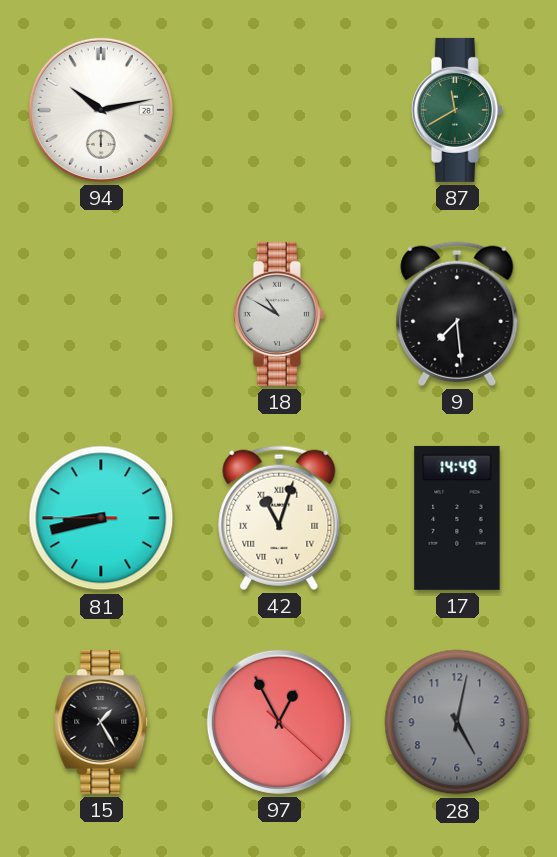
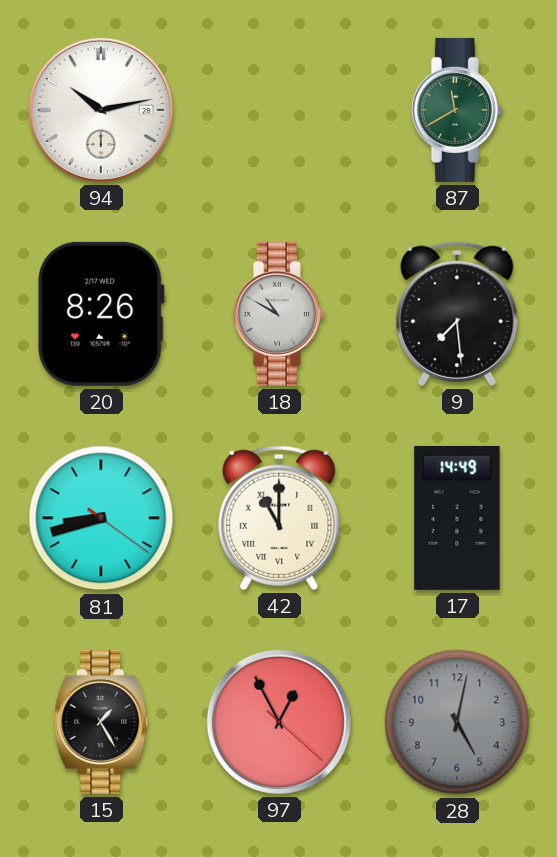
20: none -> 8:26 (101, 314)
81: 8:42:45 -> 8:42:21 (101, 518)
42: 11:03 -> 11:00 (279, 518)
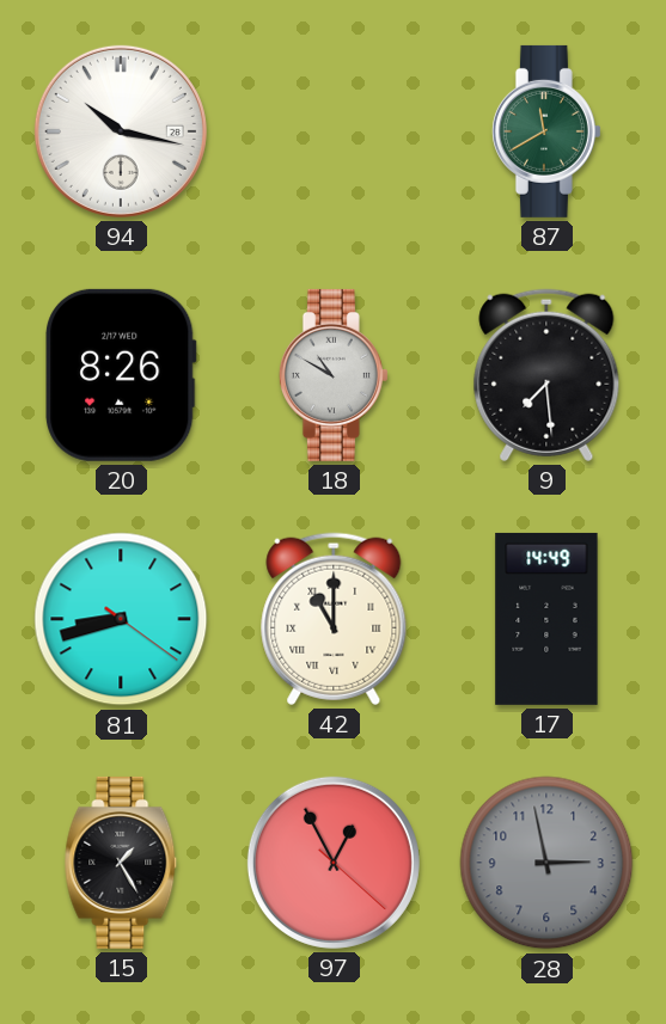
94: 10:13 -> 10:17 (121, 131)
28: 5:02 -> 2:58 (546, 863)
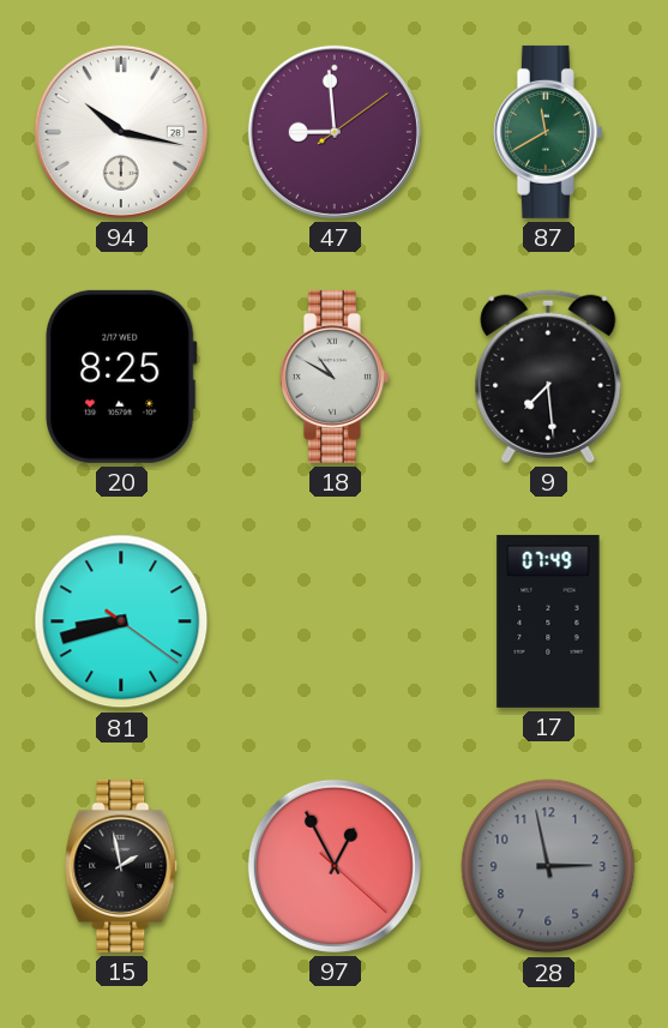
47: none -> 8:59 (335, 132)
20: 8:26 -> 8:25 (121, 377)
42: 11:00 -> none (334, 619)
17: 14:49 -> 07:49 (548, 621)
15: 1:25 -> 1:58 (121, 866)
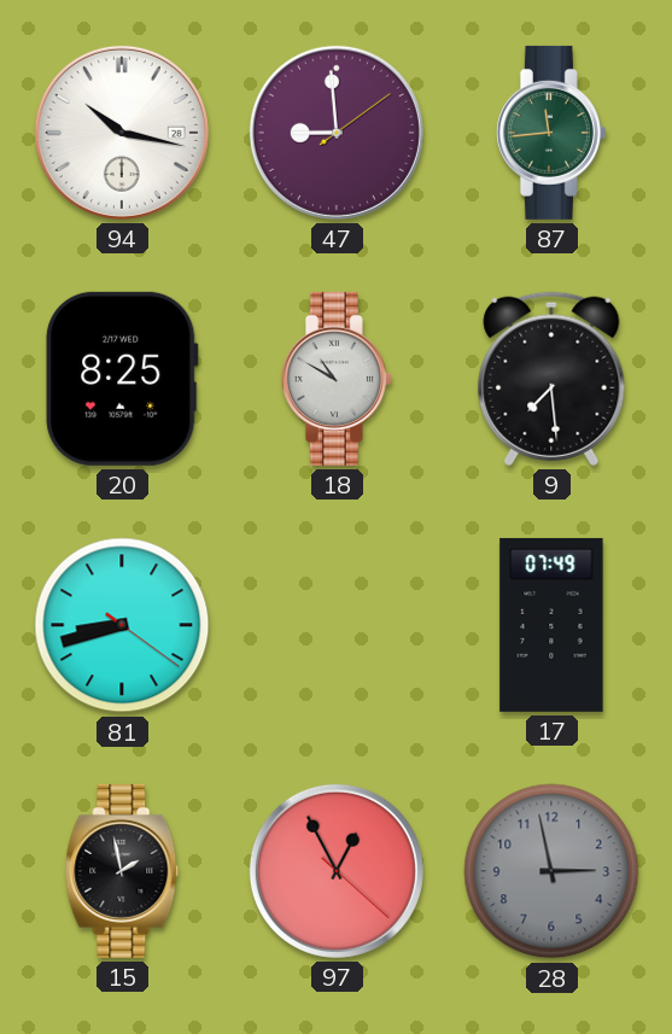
87: 11:40 -> 11:44 (551, 133)
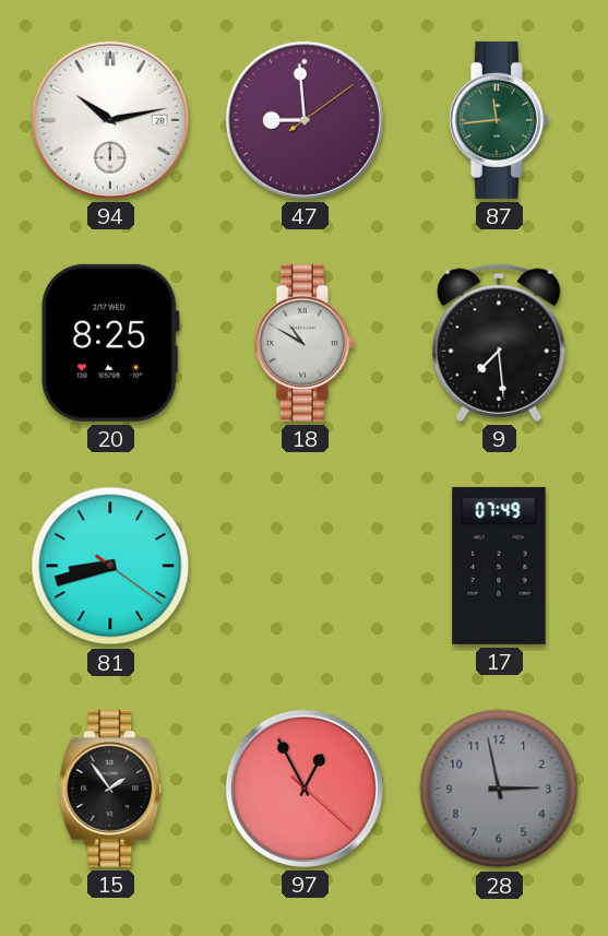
94: 10:17 -> 10:13 (110, 120)
15: 1:58 -> 1:54 (110, 789)
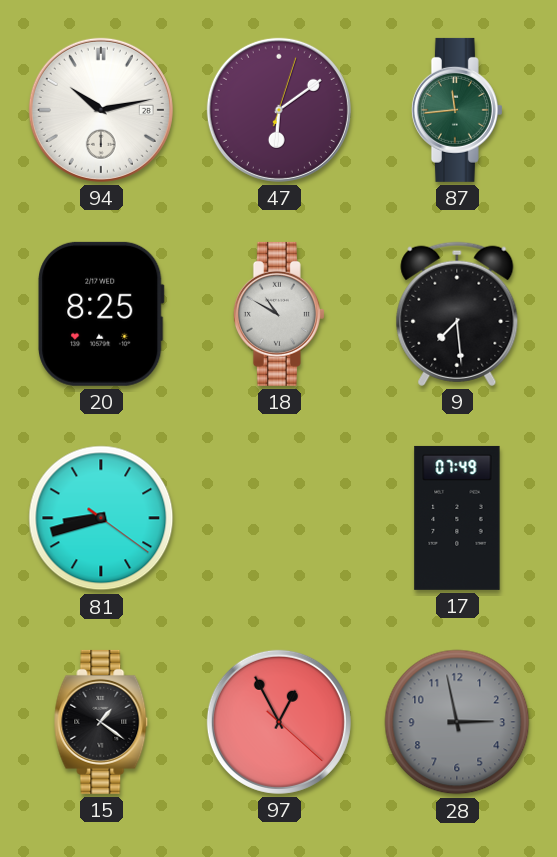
47: 8:59 -> 6:09 (279, 110)
15: 1:54 -> 1:21 (101, 722)
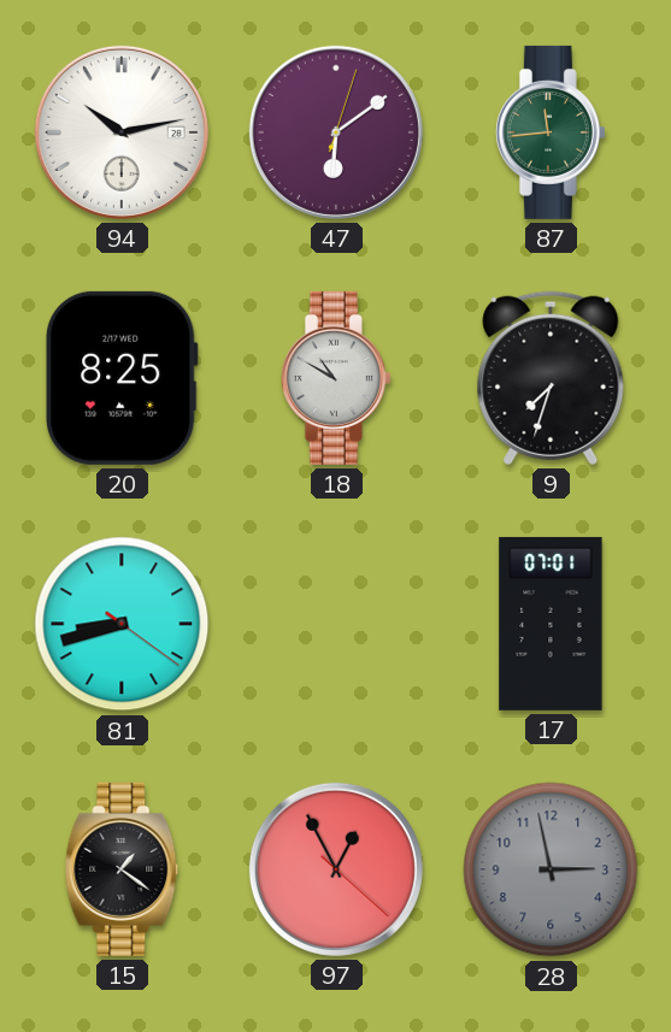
9: 7:29 -> 7:33 (551, 378)
17: 07:49 -> 07:01 (551, 624)
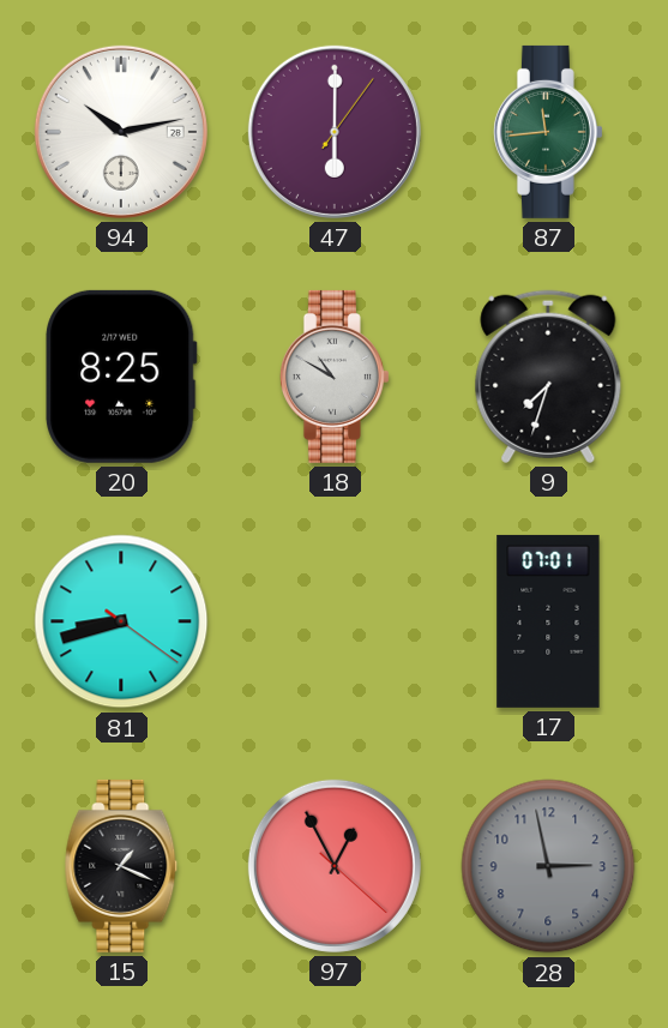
47: 6:09 -> 6:00 (335, 132)
15: 1:21 -> 1:19 (121, 866)
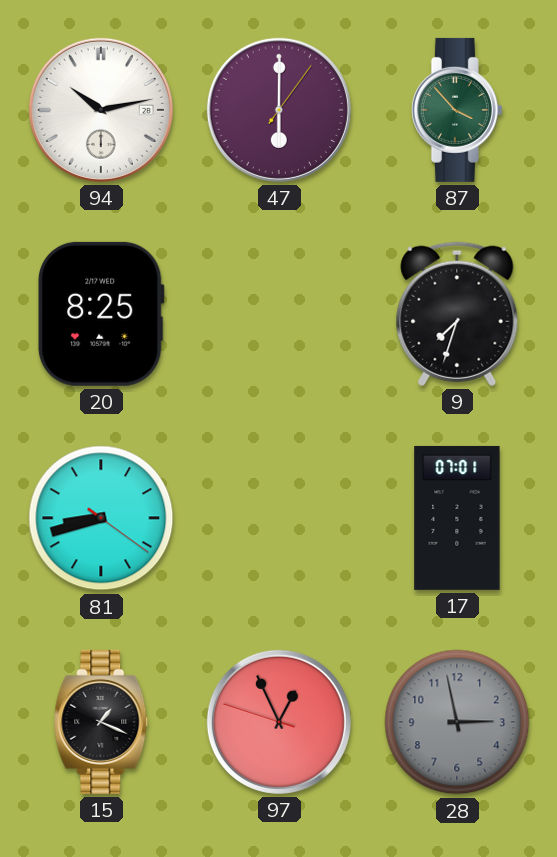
87: 11:44 -> 3:53 (457, 110)
18: 10:50 -> none (335, 377)
97: 12:55:22 -> 12:55:48 (279, 722)
